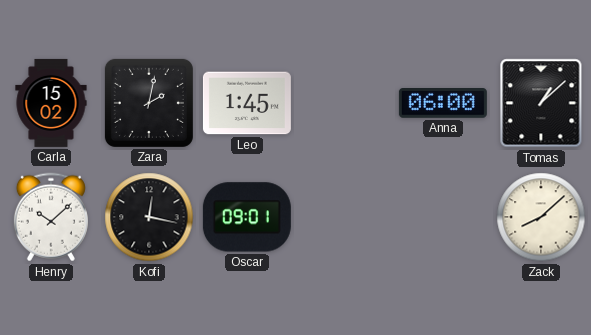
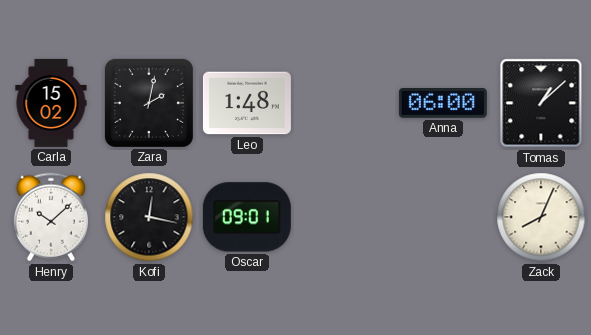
Leo: 1:45 -> 1:48 (247, 103)
Zack: 8:08 -> 8:04 (541, 217)
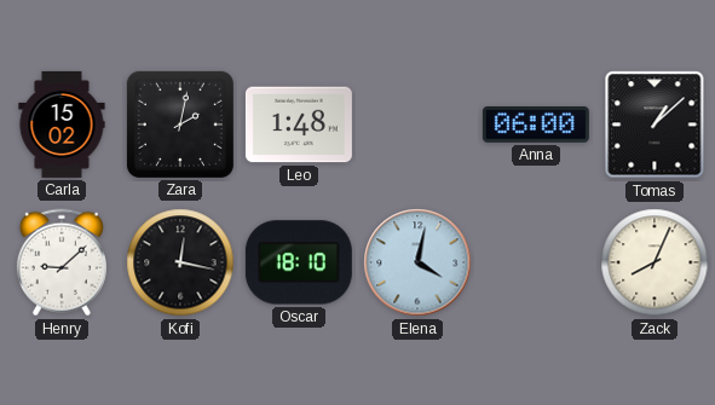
Henry: 10:08 -> 9:08 (62, 262)
Oscar: 09:01 -> 18:10 (299, 262)
Elena: none -> 4:02 (417, 262)
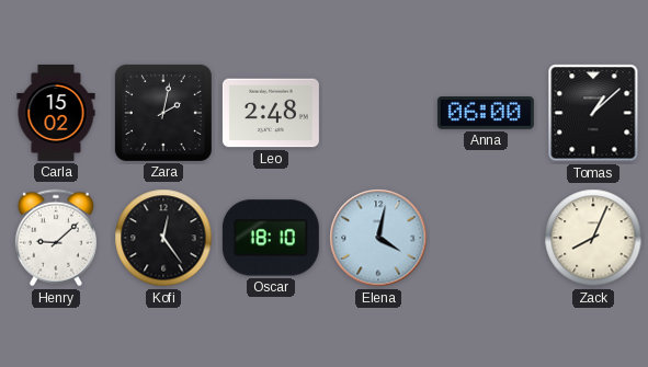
Leo: 1:48 -> 2:48 (271, 113)
Kofi: 12:17 -> 12:24 (163, 238)
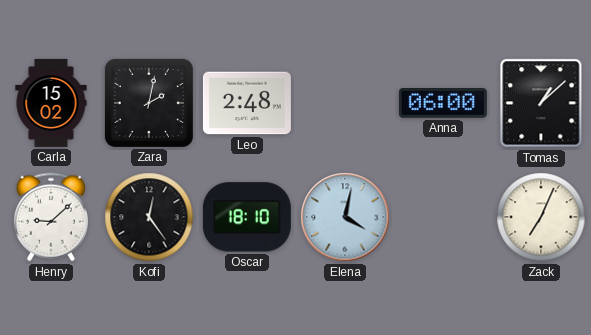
Zack: 8:04 -> 7:04 (541, 217)
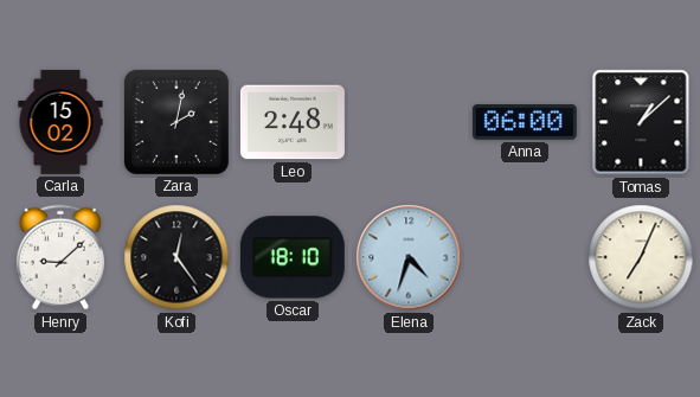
Elena: 4:02 -> 4:33 (409, 257)
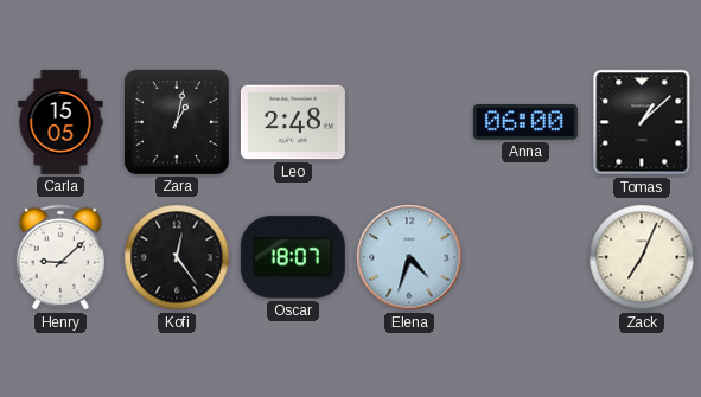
Carla: 15:02 -> 15:05 (60, 122)
Zara: 2:02 -> 1:02 (177, 122)
Oscar: 18:10 -> 18:07 (293, 257)
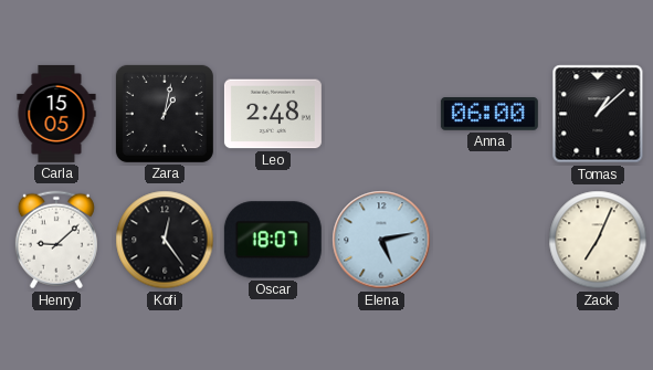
Elena: 4:33 -> 5:13 (381, 240)
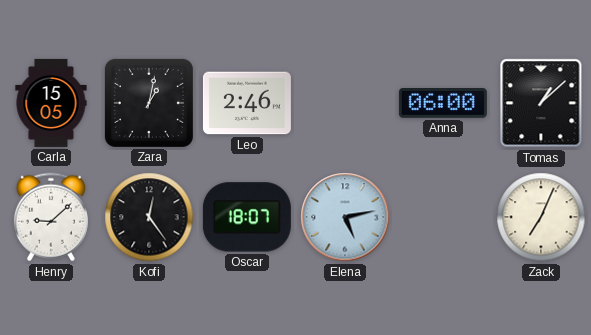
Leo: 2:48 -> 2:46 (247, 103)
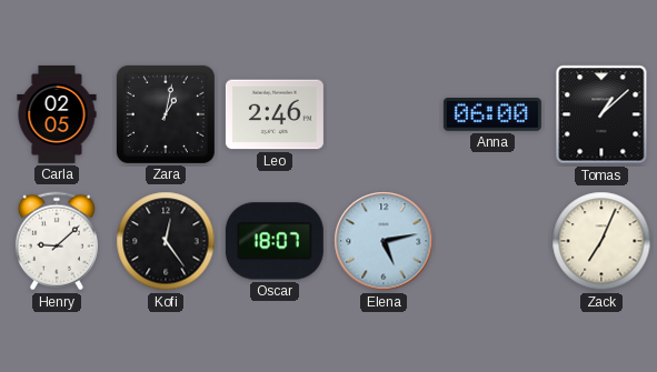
Carla: 15:05 -> 02:05 (57, 114)
